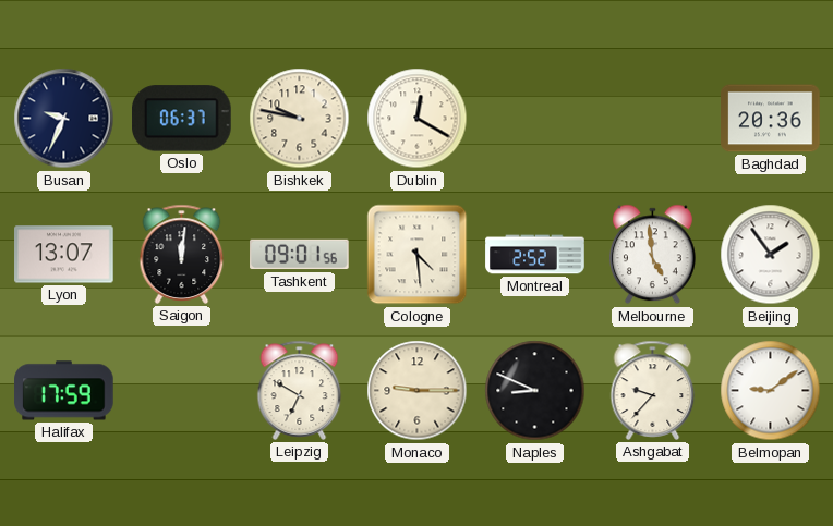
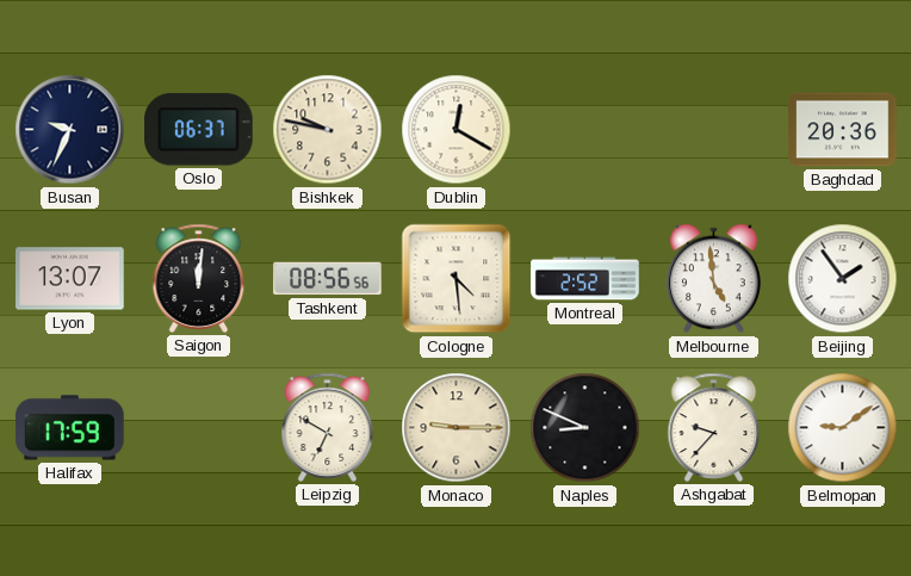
Tashkent: 09:01 -> 08:56 (328, 279)
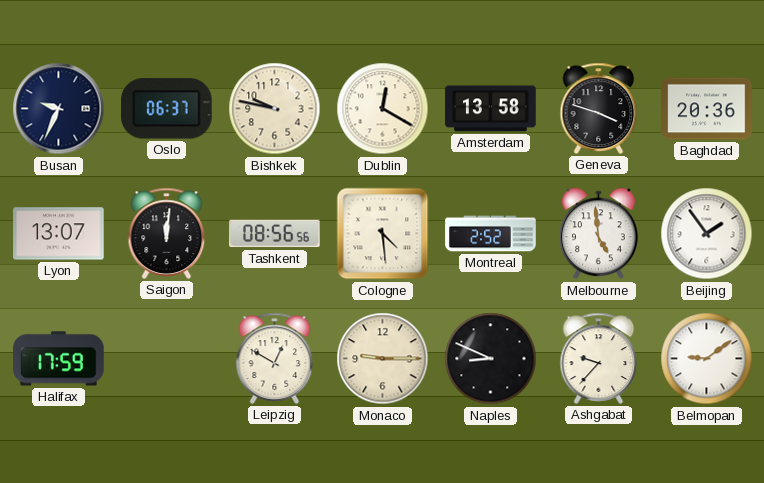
Amsterdam: none -> 13:58 (491, 109)
Geneva: none -> 3:48 (599, 108)
Leipzig: 6:50 -> 12:50 (275, 358)
